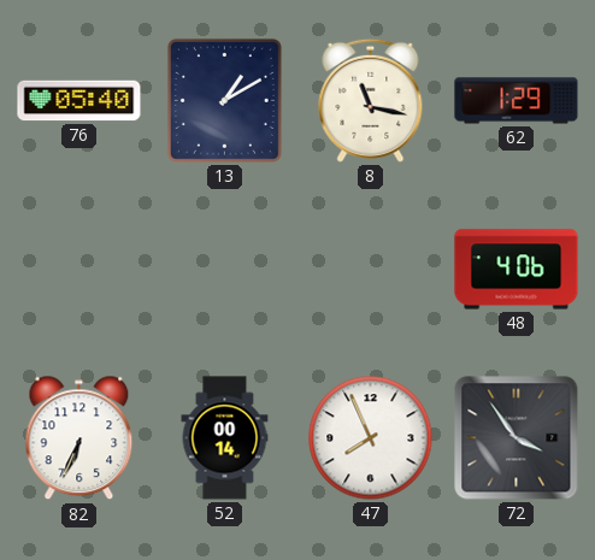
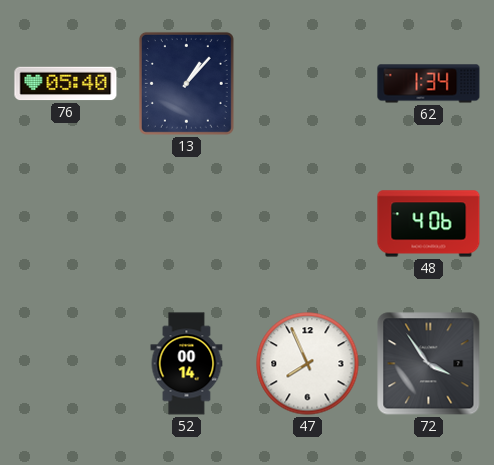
13: 1:10 -> 1:07 (186, 83)
8: 11:17 -> none (371, 100)
62: 1:29 -> 1:34 (429, 84)
82: 6:34 -> none (79, 438)
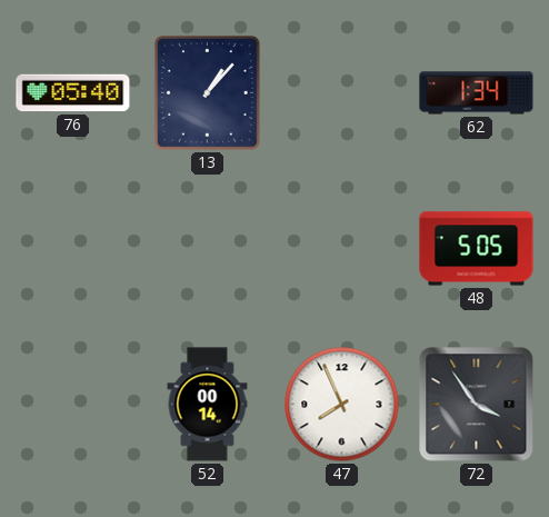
48: 4:06 -> 5:05 (477, 249)
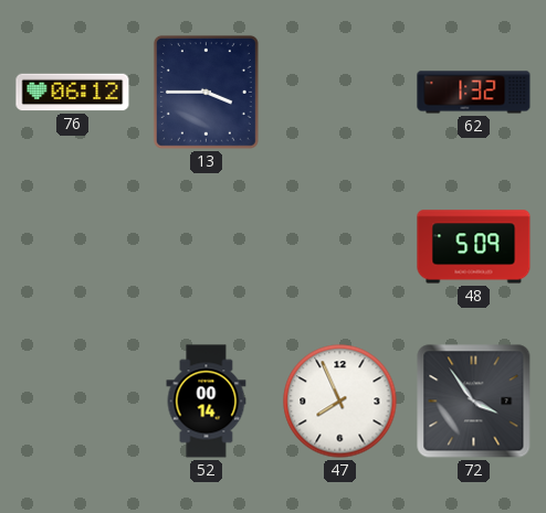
76: 05:40 -> 06:12 (73, 93)
13: 1:07 -> 3:45 (206, 92)
62: 1:34 -> 1:32 (474, 93)
48: 5:05 -> 5:09 (474, 247)
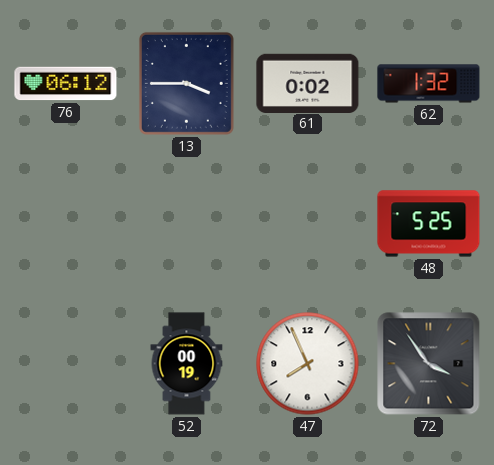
61: none -> 0:02 (308, 83)
48: 5:09 -> 5:25 (429, 224)
52: 00:14 -> 00:19 (187, 364)
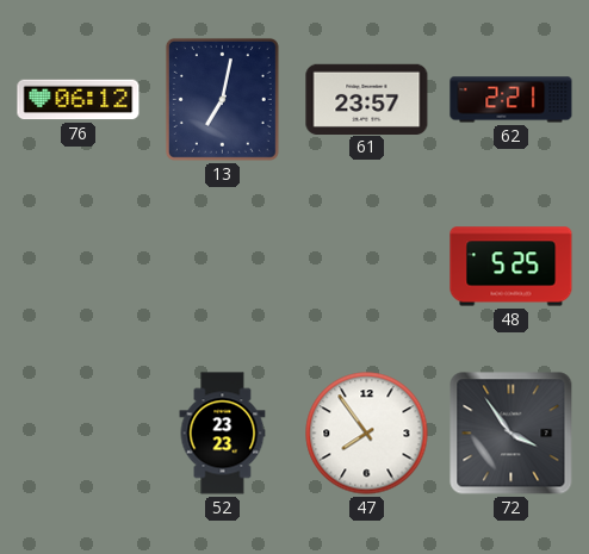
13: 3:45 -> 7:02 (222, 99)
61: 0:02 -> 23:57 (367, 99)
62: 1:32 -> 2:21 (511, 100)
52: 00:19 -> 23:23 (223, 434)
47: 7:56 -> 7:54 (367, 434)
